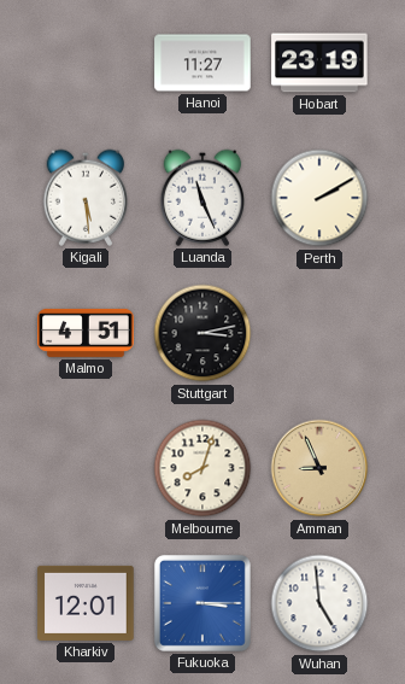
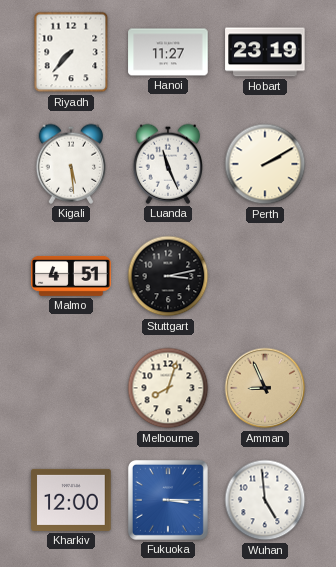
Riyadh: none -> 7:37 (71, 52)
Kharkiv: 12:01 -> 12:00 (71, 500)
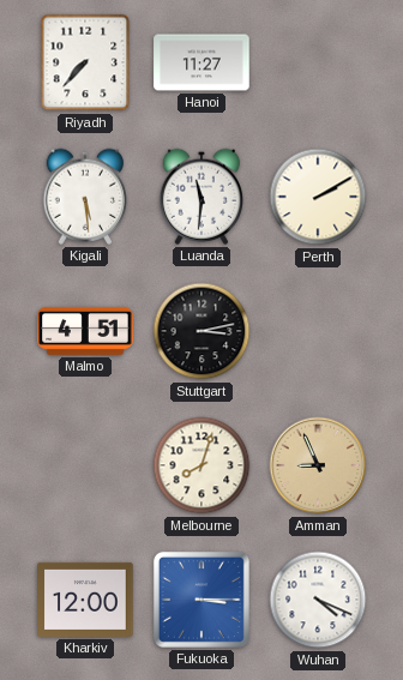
Hobart: 23:19 -> none (265, 52)
Luanda: 11:26 -> 11:31 (200, 197)
Wuhan: 4:59 -> 4:19 (318, 600)
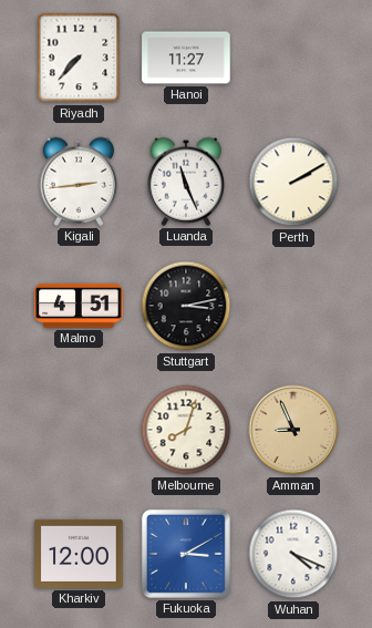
Kigali: 5:29 -> 2:44 (77, 182)
Luanda: 11:31 -> 11:26 (185, 182)
Fukuoka: 3:15 -> 3:10 (186, 554)
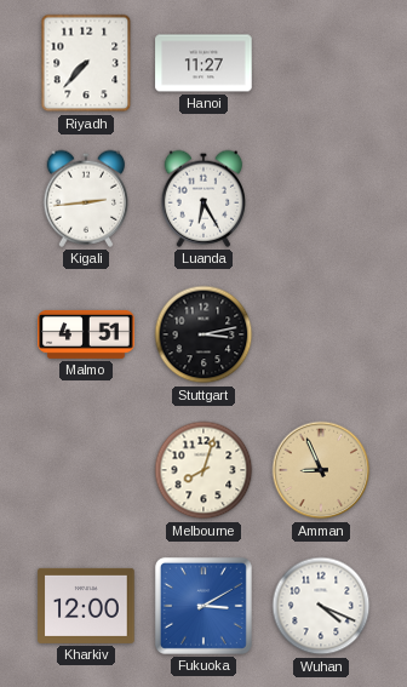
Luanda: 11:26 -> 6:25 (202, 199)
Perth: 2:10 -> none (293, 182)
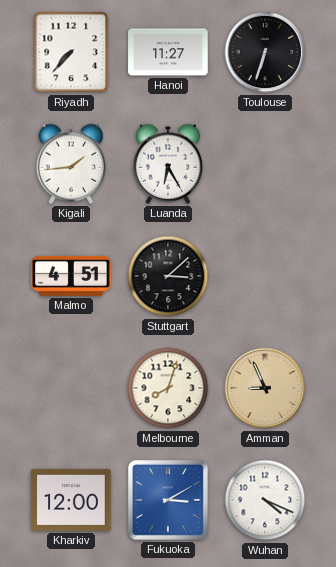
Toulouse: none -> 6:33 (265, 52)
Kigali: 2:44 -> 1:44 (70, 164)
Stuttgart: 3:13 -> 3:08 (168, 276)
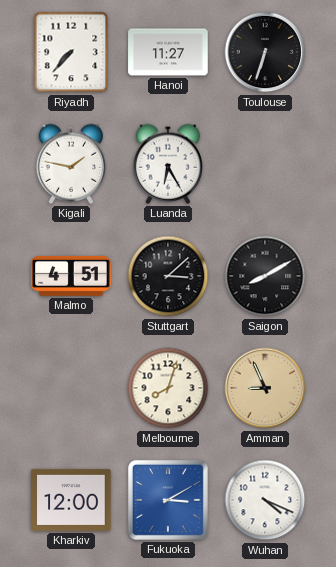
Kigali: 1:44 -> 1:47 (70, 164)
Saigon: none -> 8:10 (265, 276)
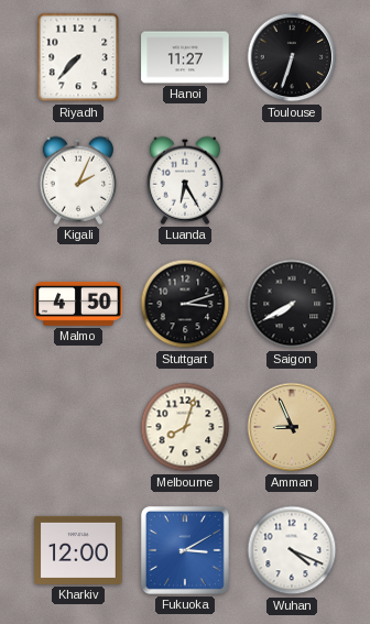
Kigali: 1:47 -> 2:04 (77, 180)
Malmo: 4:51 -> 4:50 (78, 304)
Stuttgart: 3:08 -> 3:12 (185, 304)
Saigon: 8:10 -> 7:40 (292, 304)
